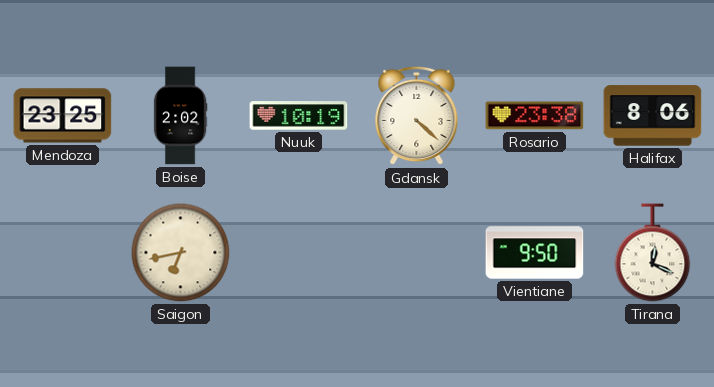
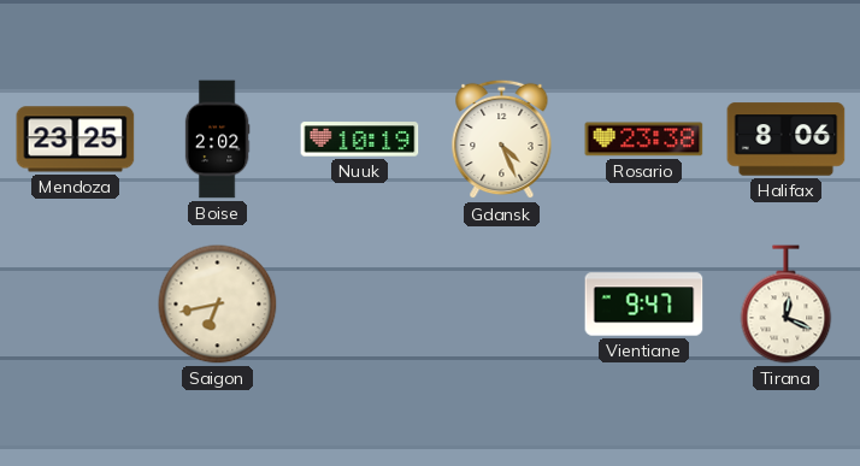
Gdansk: 4:22 -> 4:26 (502, 140)
Vientiane: 9:50 -> 9:47 (644, 305)
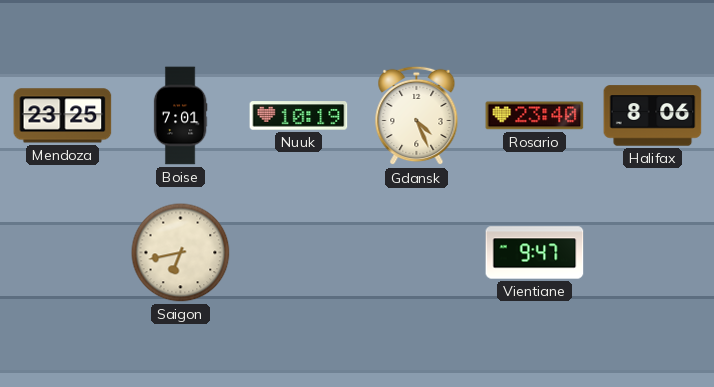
Boise: 2:02 -> 7:01 (180, 116)
Rosario: 23:38 -> 23:40 (535, 116)
Tirana: 12:19 -> none (787, 305)
